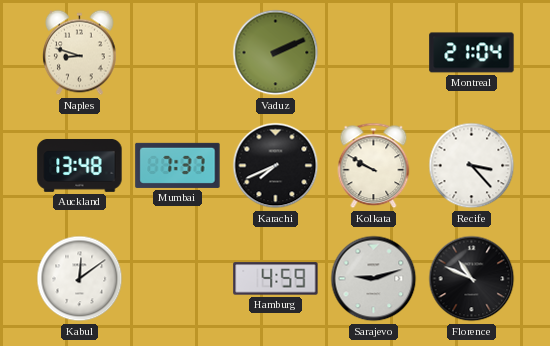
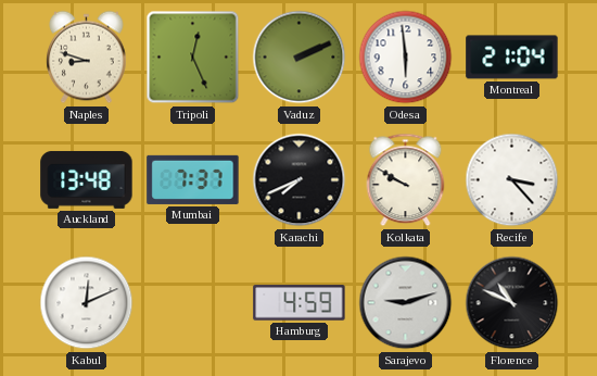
Tripoli: none -> 12:26 (193, 58)
Odesa: none -> 5:59 (406, 58)
Kabul: 12:09 -> 12:11 (87, 303)
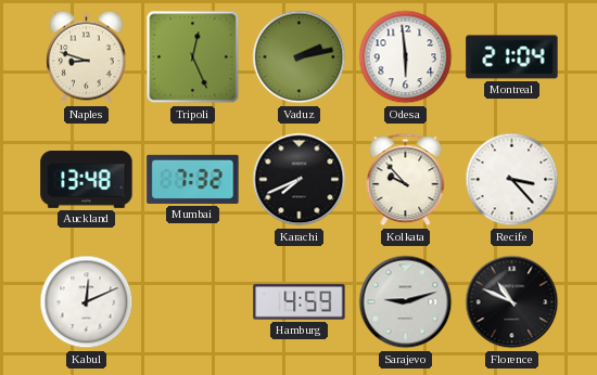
Vaduz: 2:11 -> 2:13 (300, 57)
Mumbai: 7:37 -> 7:32 (193, 179)
Kolkata: 9:50 -> 9:53 (406, 180)
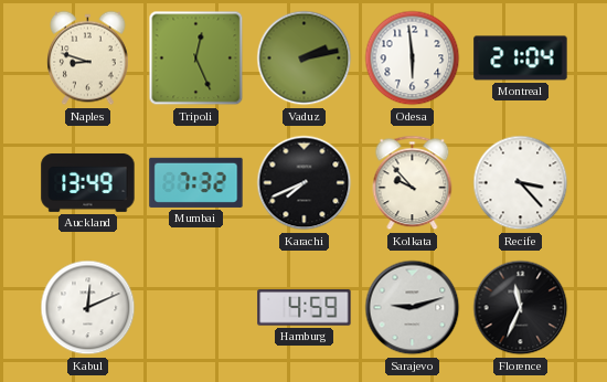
Auckland: 13:48 -> 13:49 (88, 182)
Florence: 10:49 -> 11:34 (521, 308)
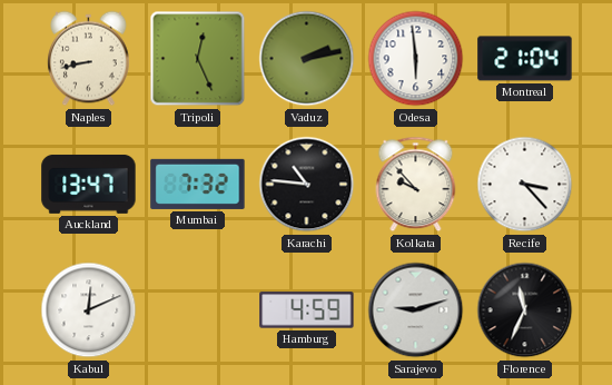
Naples: 8:48 -> 8:43 (89, 59)
Auckland: 13:49 -> 13:47 (89, 184)
Karachi: 7:41 -> 10:46 (307, 185)
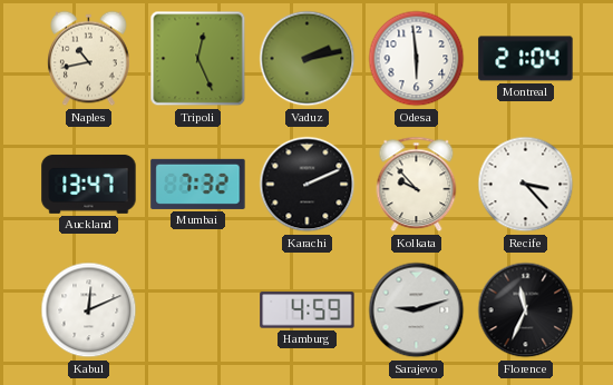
Naples: 8:43 -> 10:43 (89, 59)
Karachi: 10:46 -> 2:11 (308, 185)
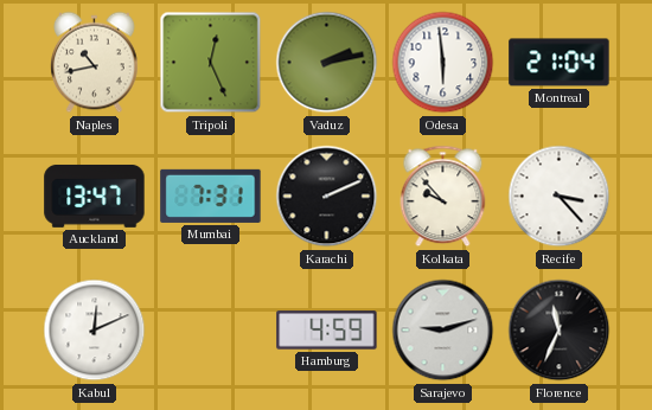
Mumbai: 7:32 -> 7:31 (211, 196)
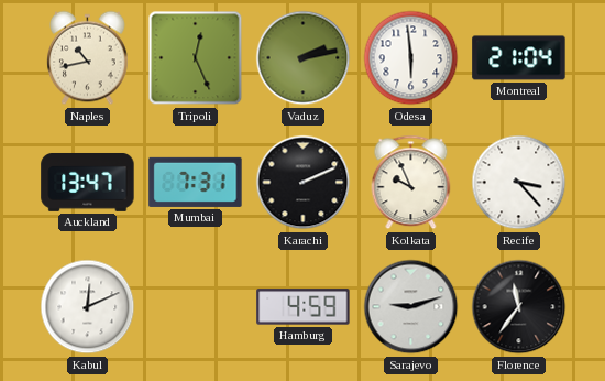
Kolkata: 9:53 -> 9:56 (411, 183)
Florence: 11:34 -> 11:36 (519, 307)
